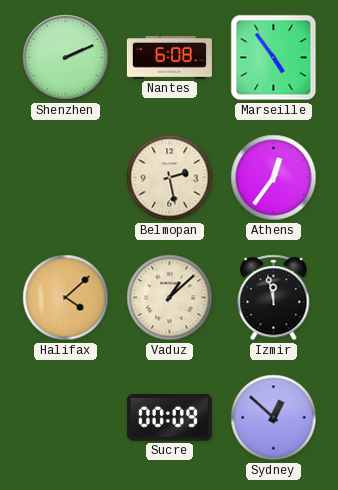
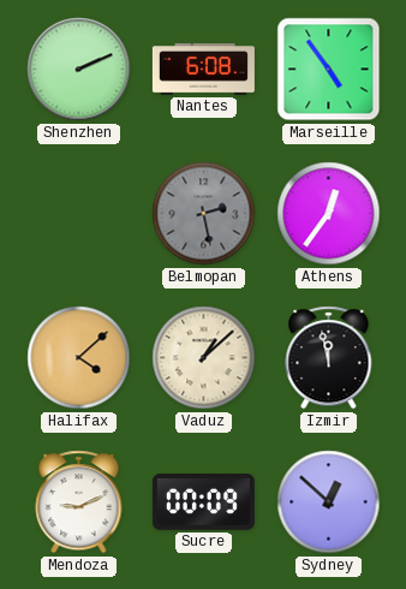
Belmopan dial: cream -> grey (204, 214)
Mendoza: none -> 9:11 (79, 502)
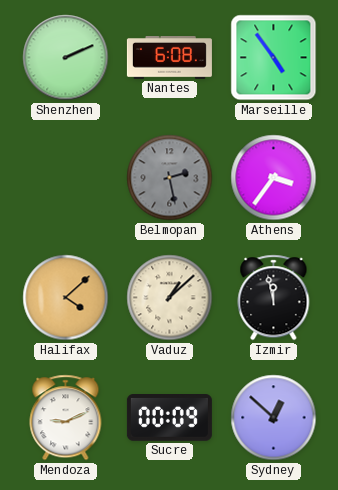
Athens: 12:36 -> 3:36 (274, 178)
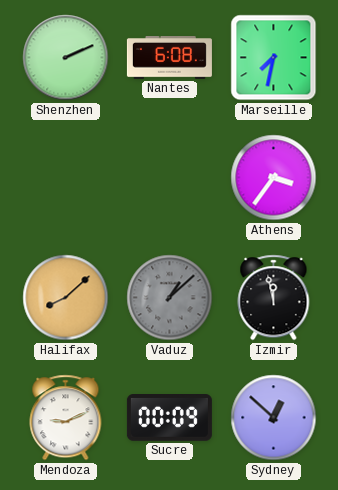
Marseille: 4:54 -> 7:32 (274, 58)
Belmopan: 2:28 -> none (170, 178)
Halifax: 4:08 -> 8:08 (66, 298)
Vaduz dial: cream -> grey (170, 298)
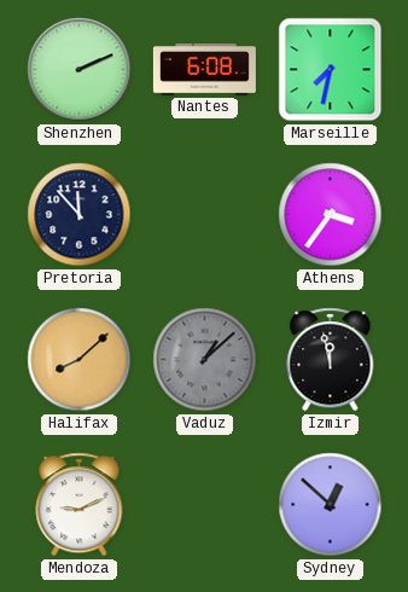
Pretoria: none -> 11:53 (80, 215)
Sucre: 00:09 -> none (169, 418)
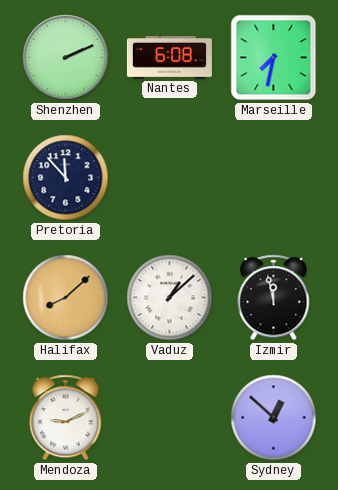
Athens: 3:36 -> none (331, 215)
Vaduz dial: grey -> white (170, 298)
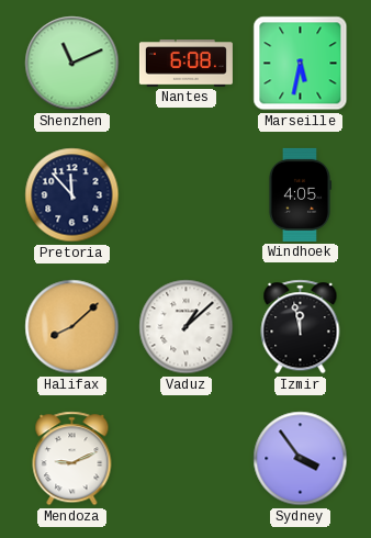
Shenzhen: 2:11 -> 11:11 (72, 64)
Marseille: 7:32 -> 5:32 (301, 64)
Windhoek: none -> 4:05 (300, 194)
Sydney: 12:52 -> 3:54 (301, 459)
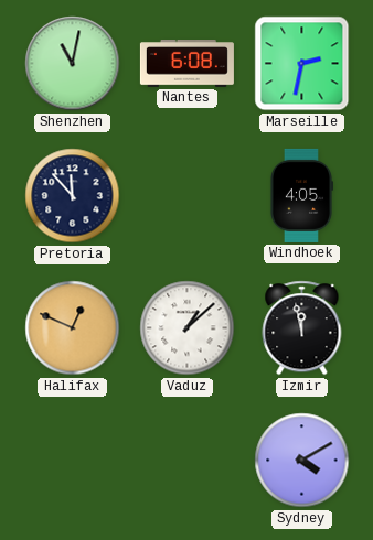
Shenzhen: 11:11 -> 11:02 (73, 64)
Marseille: 5:32 -> 2:32 (302, 64)
Halifax: 8:08 -> 12:49 (73, 328)
Mendoza: 9:11 -> none (72, 459)
Sydney: 3:54 -> 4:10 (302, 461)
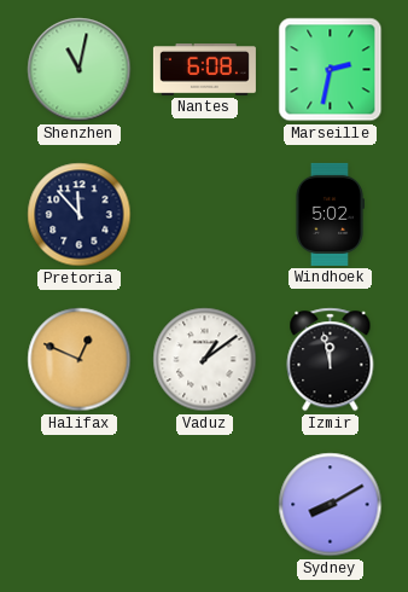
Windhoek: 4:05 -> 5:02 (330, 214)
Vaduz: 1:08 -> 1:09 (205, 360)
Sydney: 4:10 -> 8:10 (331, 505)
